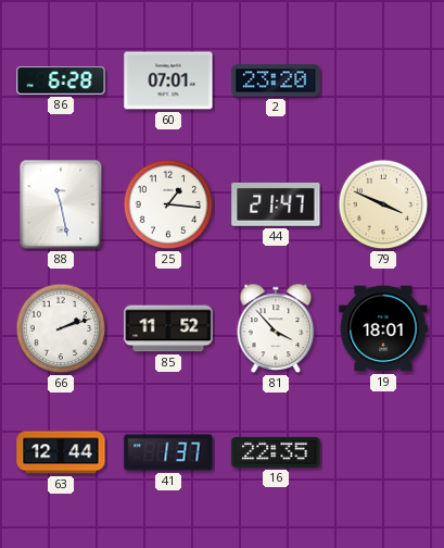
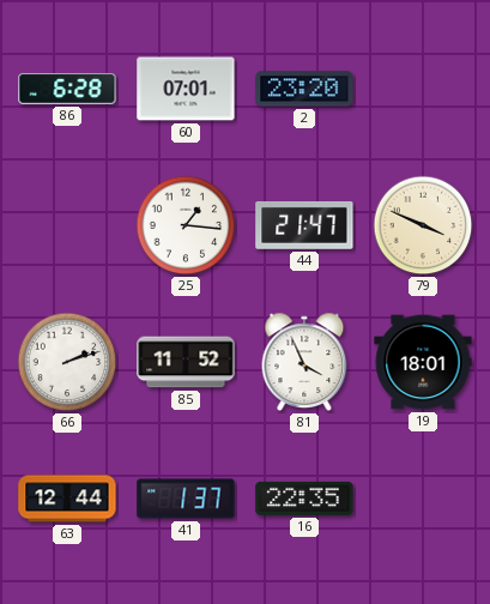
88: 11:28 -> none (61, 204)
81: 3:53 -> 3:56 (304, 362)
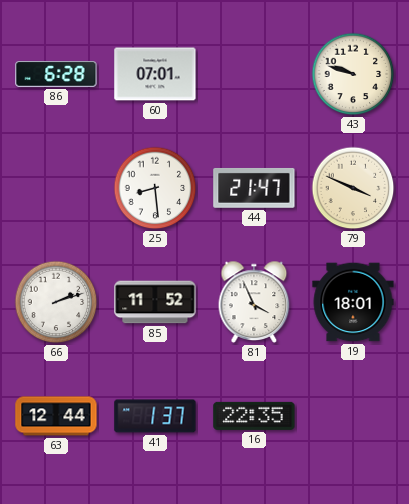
2: 23:20 -> none (304, 89)
43: none -> 9:48 (353, 74)
25: 1:16 -> 8:29 (155, 188)
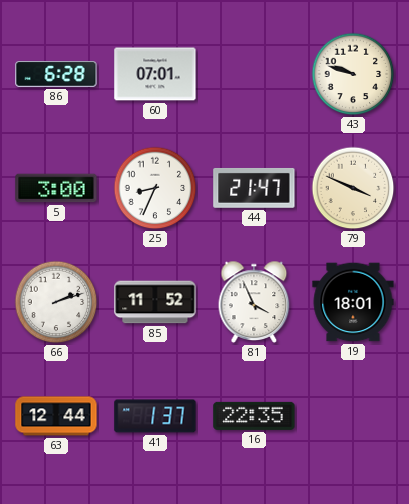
5: none -> 3:00 (56, 188)
25: 8:29 -> 8:34 (155, 188)
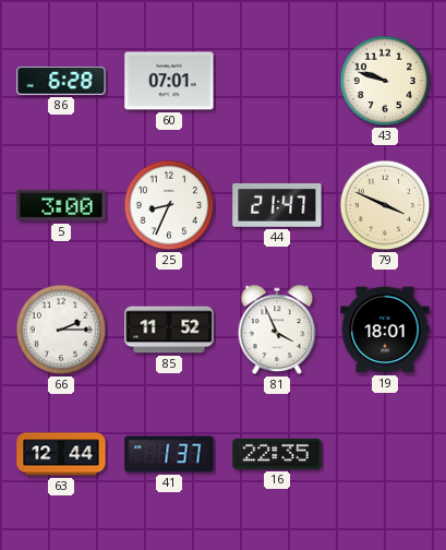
66: 2:12 -> 2:15 (61, 330)
